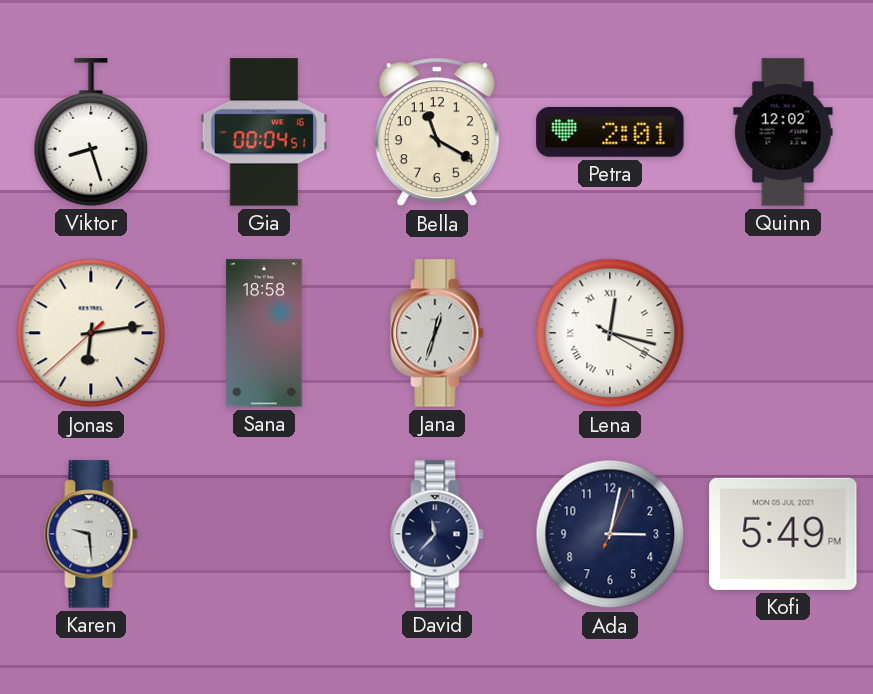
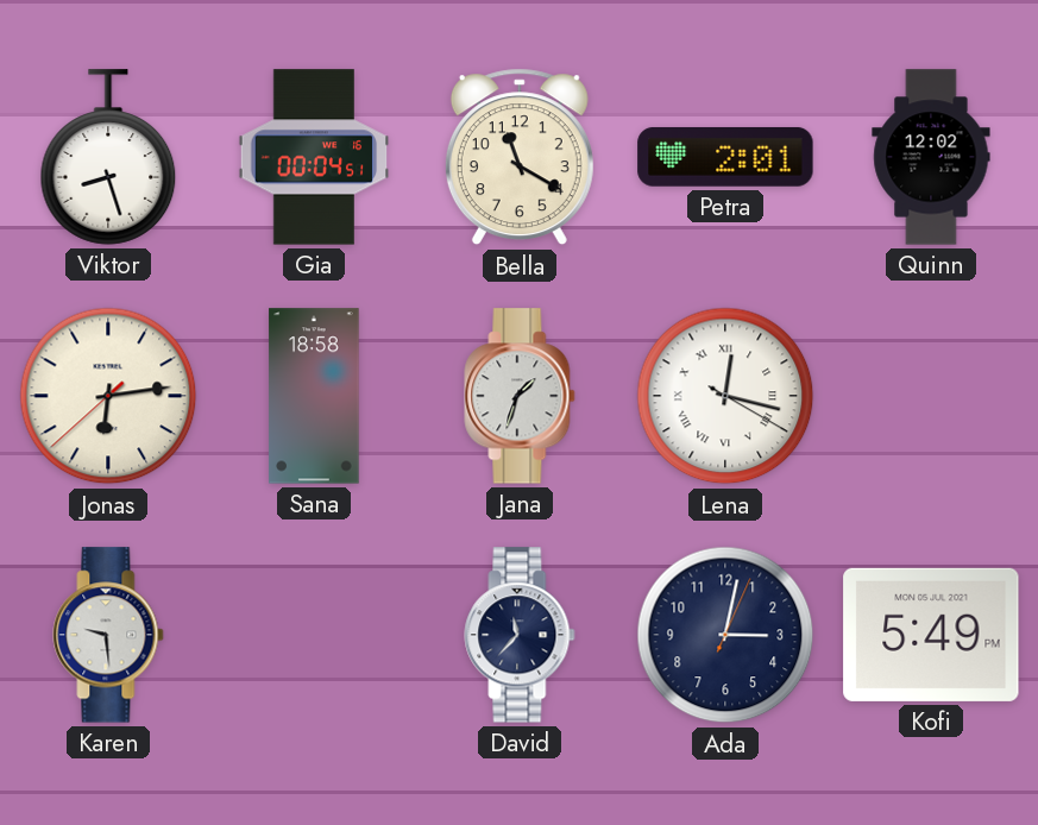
Jana: 12:33 -> 1:33 (520, 396)
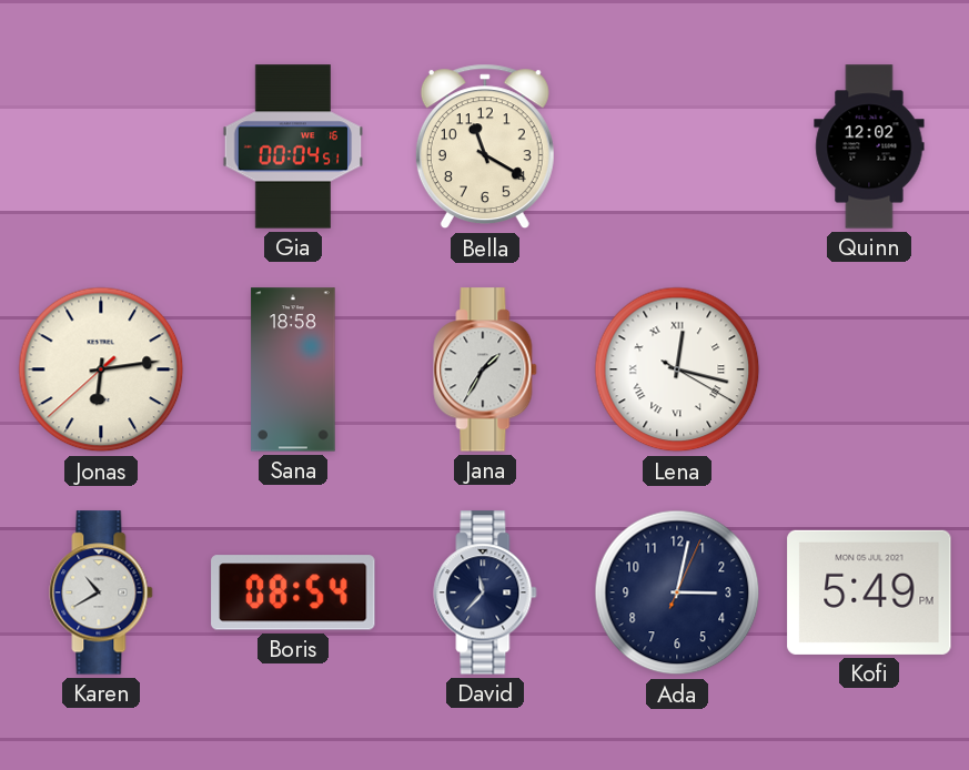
Viktor: 8:27 -> none (108, 157)
Petra: 2:01 -> none (725, 157)
Jana: 1:33 -> 1:35 (485, 369)
Karen: 9:29 -> 10:40 (101, 592)
Boris: none -> 08:54 (293, 592)
